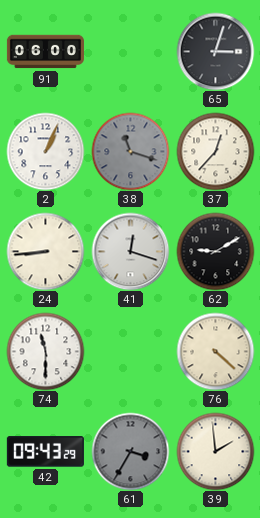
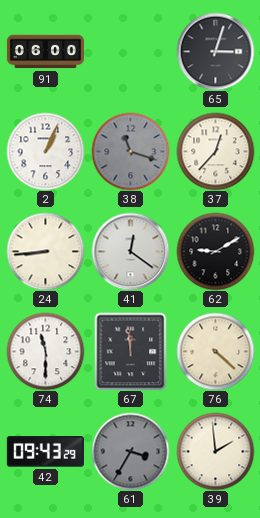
41: 12:18 -> 12:21 (130, 251)
67: none -> 11:59 (131, 351)
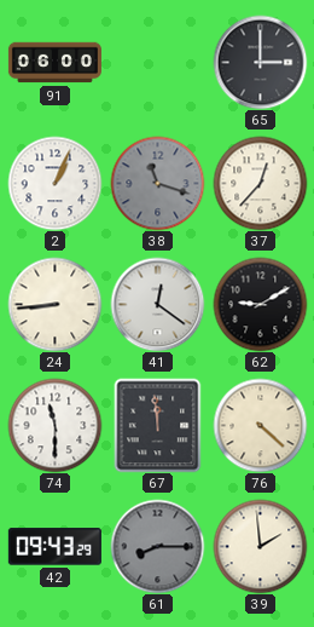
65: 3:03 -> 3:00 (260, 62)
61: 3:35 -> 8:15 (157, 546)
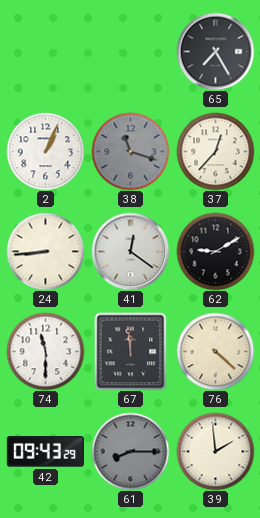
91: 06:00 -> none (54, 63)
65: 3:00 -> 7:25 (215, 51)
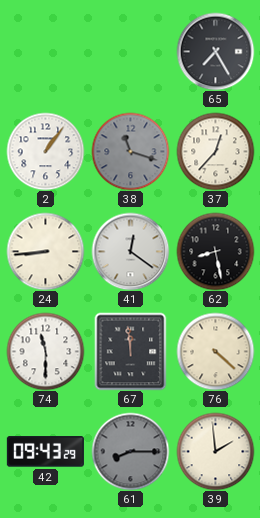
2: 1:04 -> 1:06 (45, 151)
62: 9:10 -> 8:28 (215, 251)
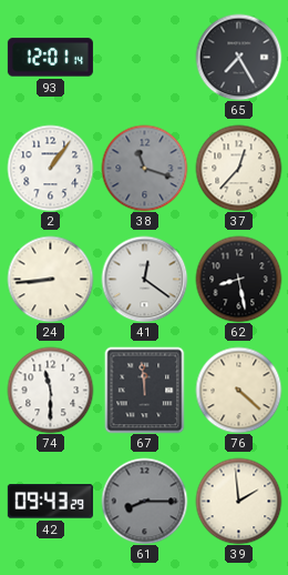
93: none -> 12:01 (50, 58)
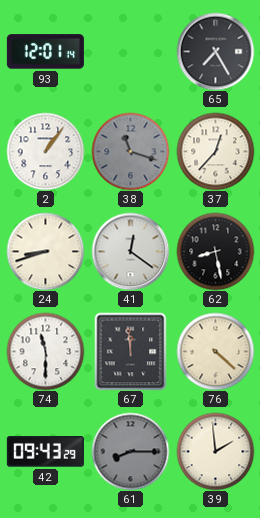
24: 8:44 -> 8:42 (45, 251)
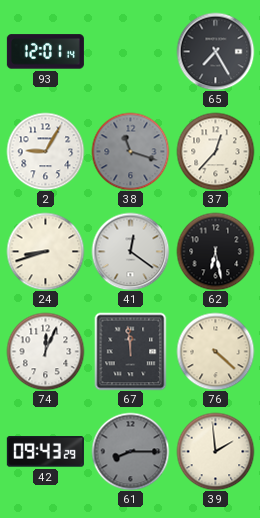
2: 1:06 -> 9:05 (45, 151)
62: 8:28 -> 6:28 (215, 251)
74: 11:30 -> 12:04 (45, 351)
